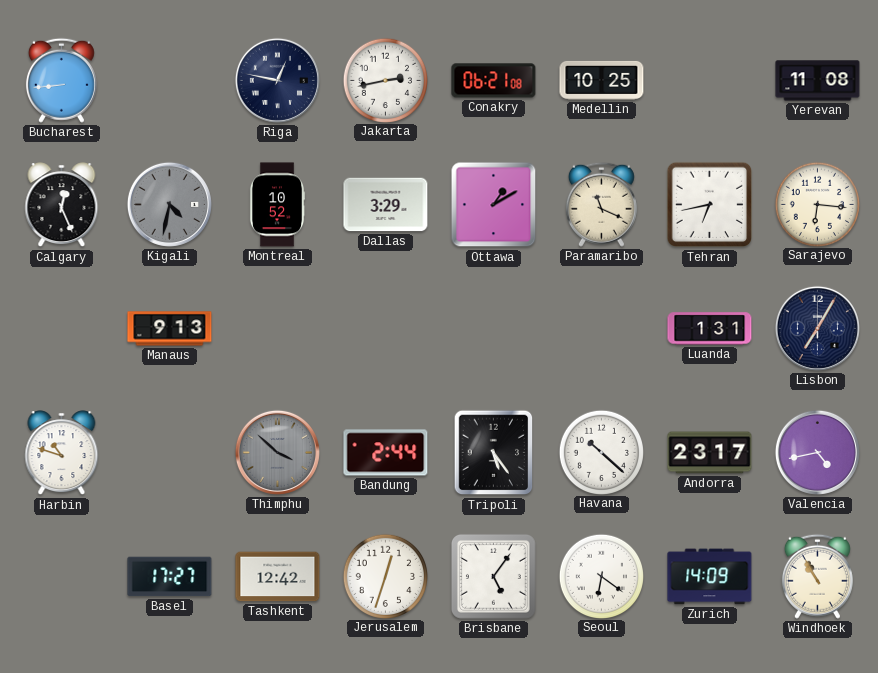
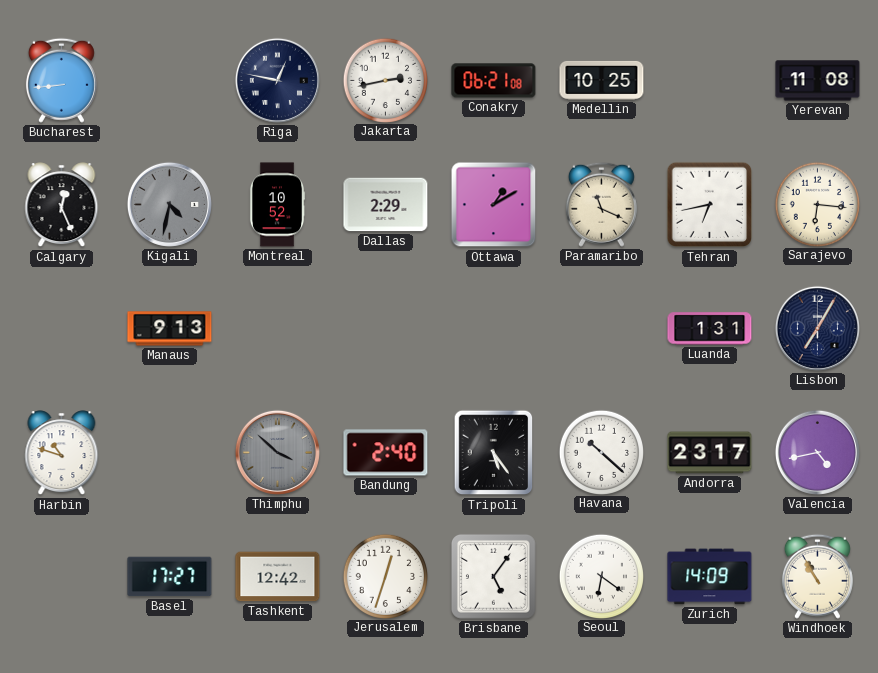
Dallas: 3:29 -> 2:29 (386, 205)
Bandung: 2:44 -> 2:40 (386, 453)
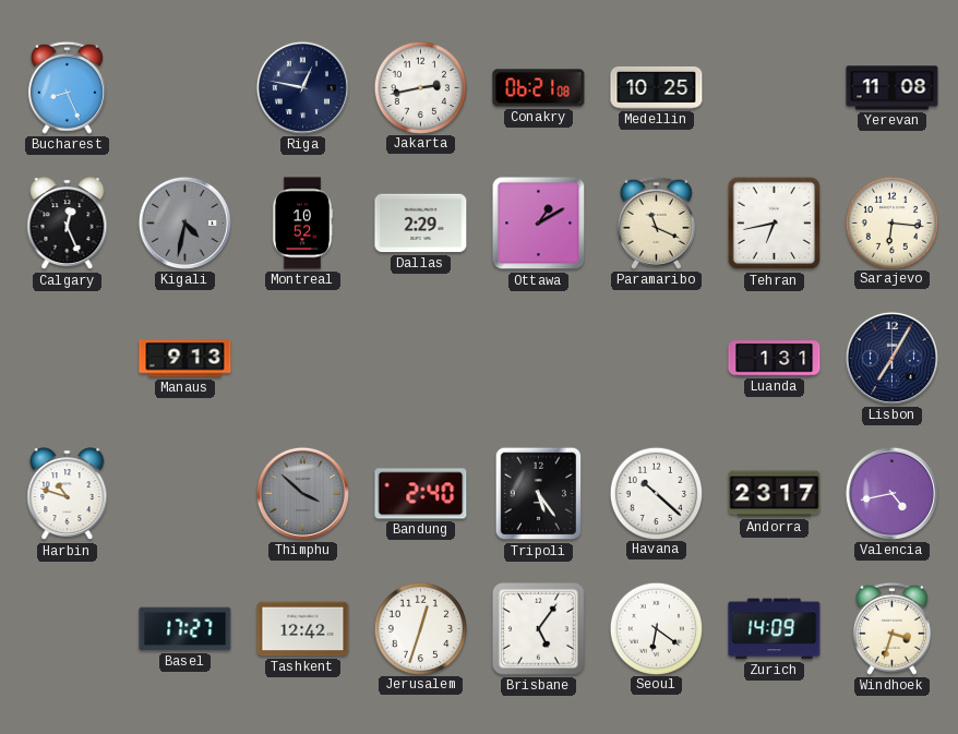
Bucharest: 8:44 -> 8:26 (67, 87)
Windhoek: 10:55 -> 3:33 (891, 628)
